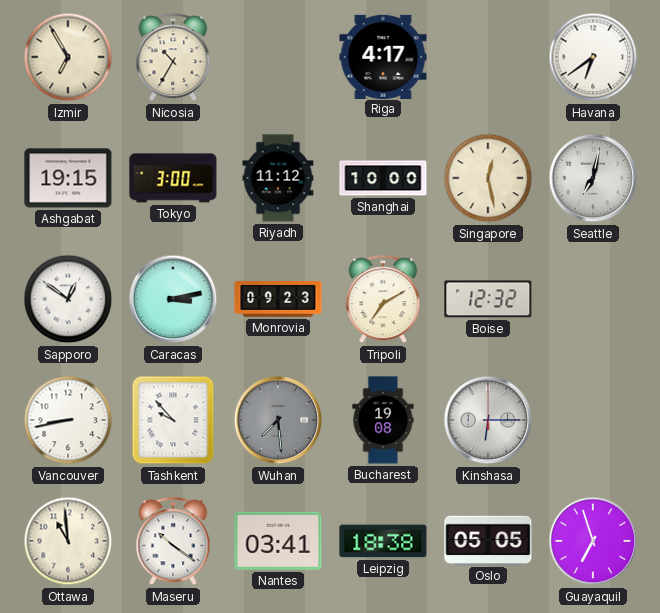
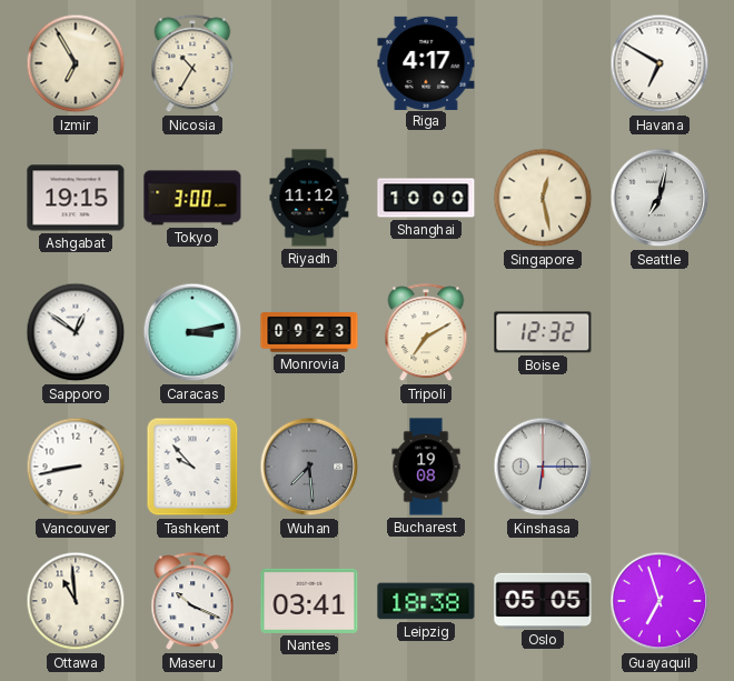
Havana: 6:39 -> 6:50 (659, 63)
Maseru: 10:21 -> 10:19 (192, 602)
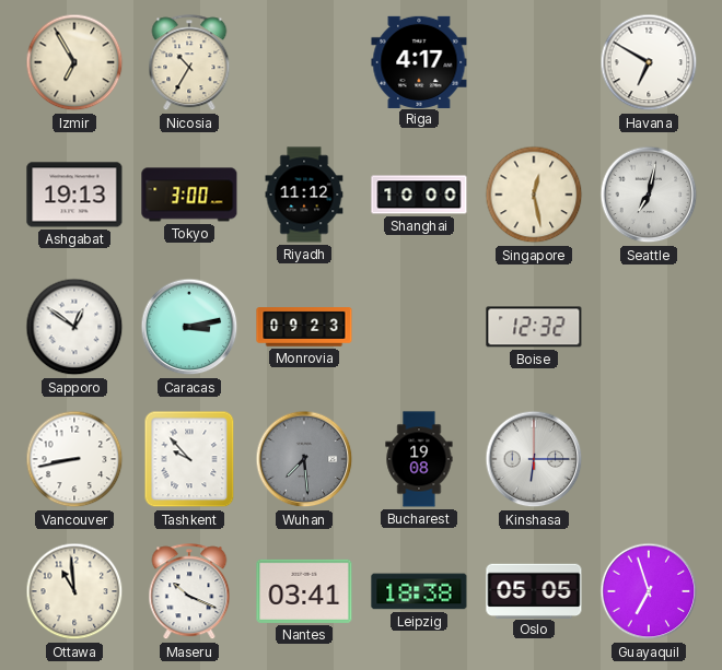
Ashgabat: 19:15 -> 19:13 (74, 195)
Tripoli: 7:10 -> none (426, 333)
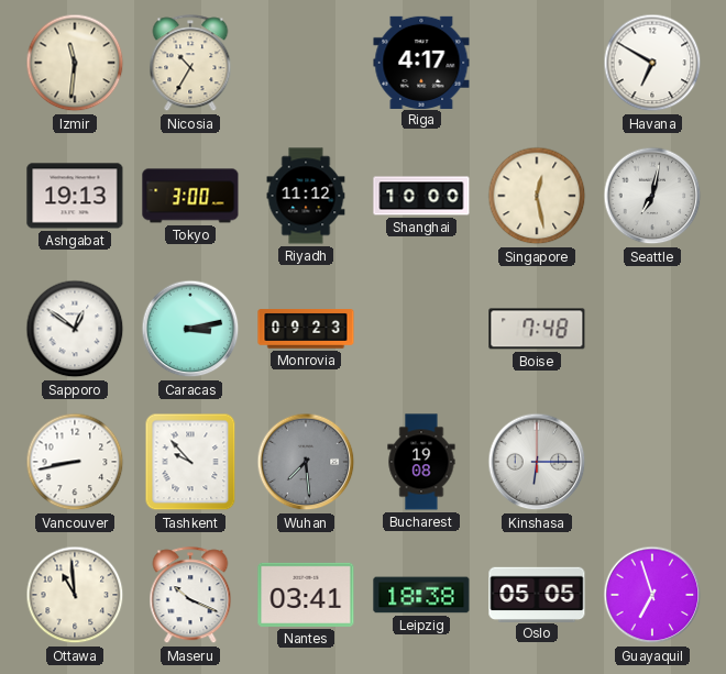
Izmir: 6:55 -> 11:31 (75, 63)
Boise: 12:32 -> 7:48 (537, 329)
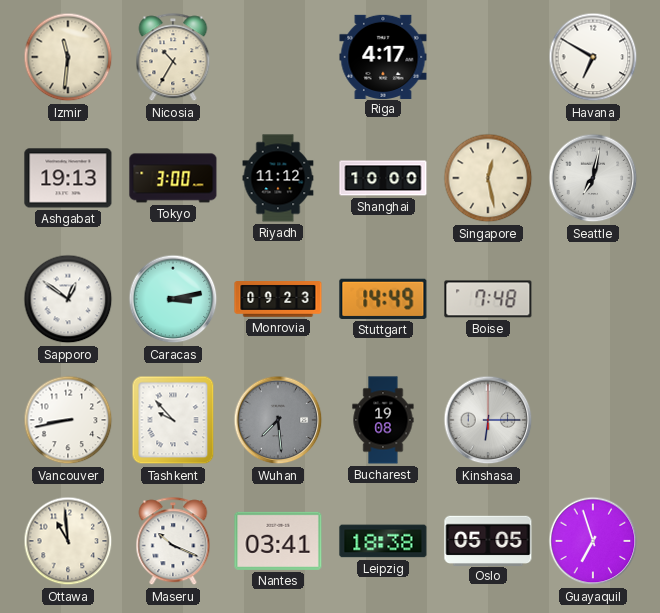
Stuttgart: none -> 14:49 (383, 299)
